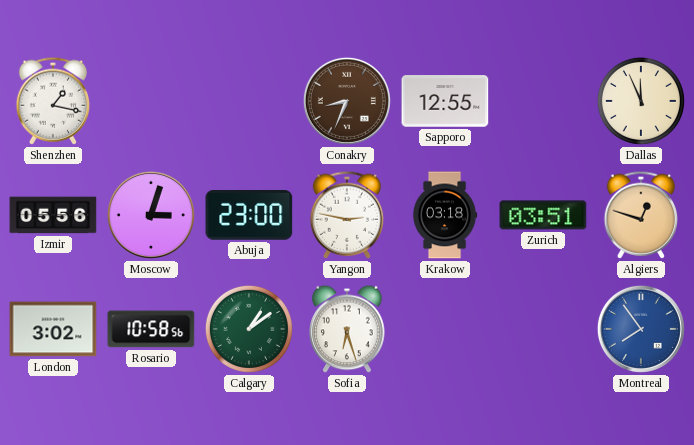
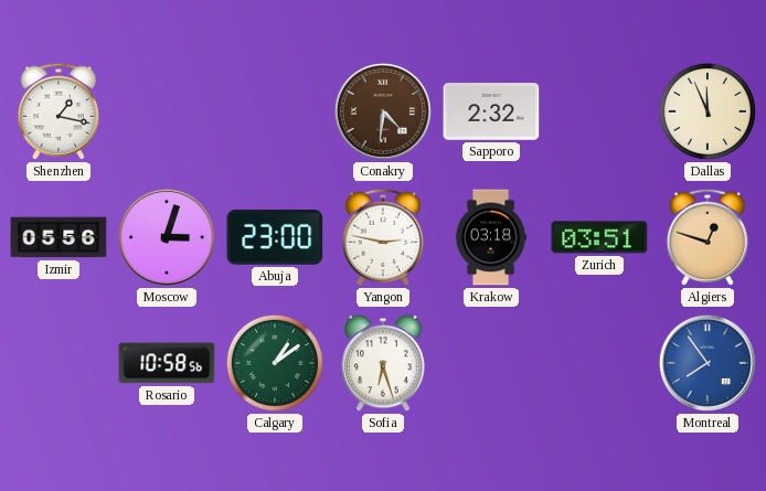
Conakry: 8:34 -> 4:31 (383, 111)
Sapporo: 12:55 -> 2:32 (491, 111)
London: 3:02 -> none (53, 329)
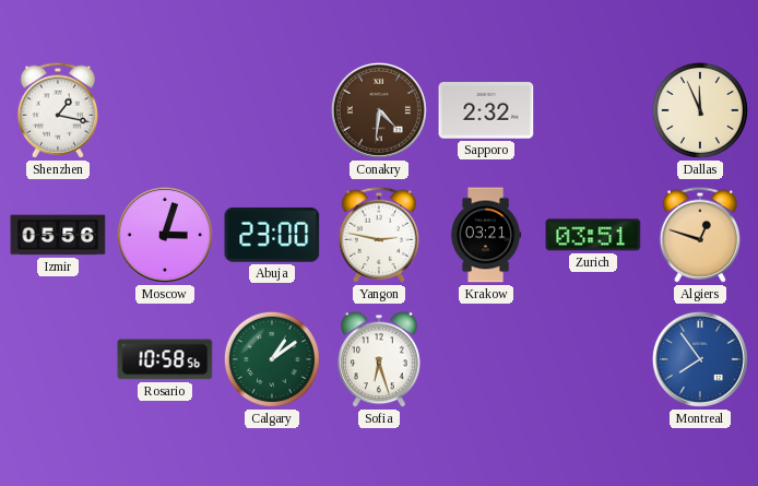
Krakow: 03:18 -> 03:21 (486, 235)
